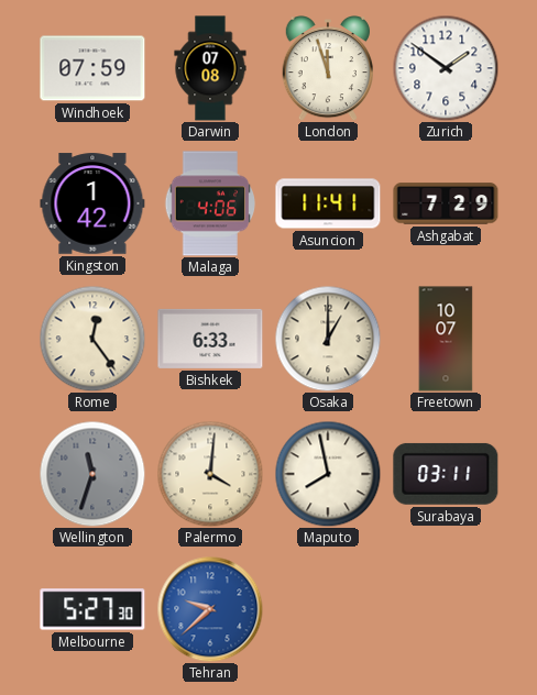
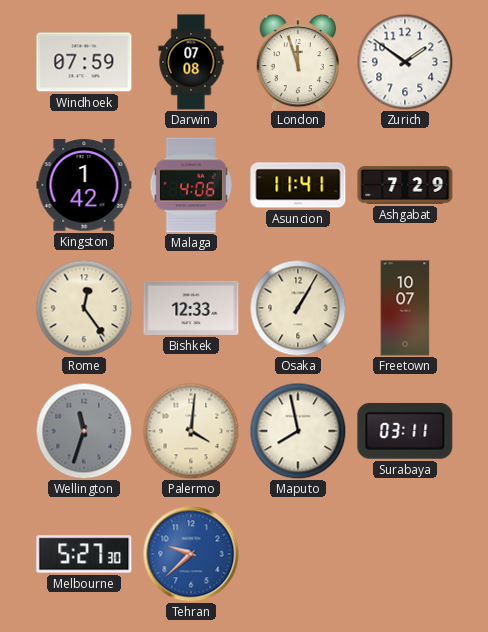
Bishkek: 6:33 -> 12:33 (191, 308)
Osaka: 1:00 -> 1:05 (298, 308)
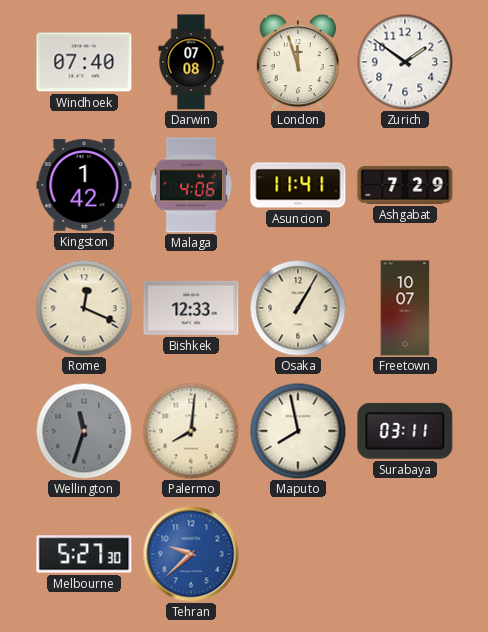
Windhoek: 07:59 -> 07:40 (84, 62)
Rome: 12:24 -> 12:19 (84, 308)
Palermo: 4:01 -> 8:01 (191, 431)
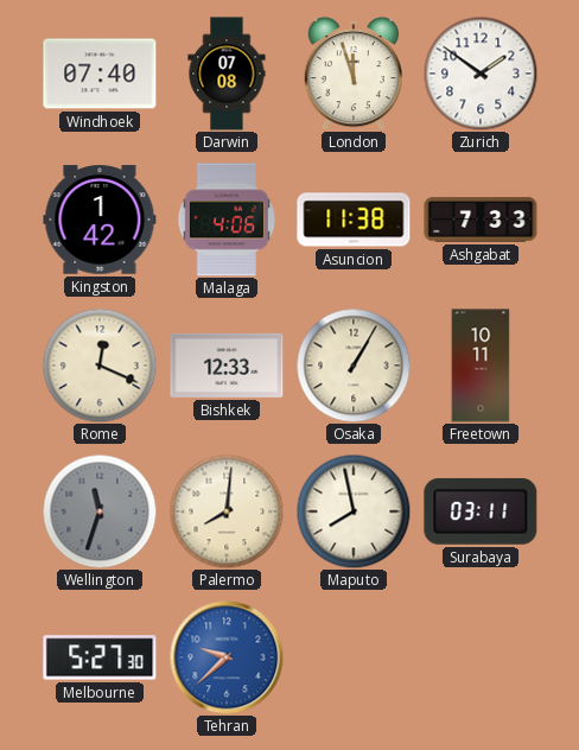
Asuncion: 11:41 -> 11:38 (354, 220)
Ashgabat: 7:29 -> 7:33 (481, 220)
Freetown: 10:07 -> 10:11 (481, 366)
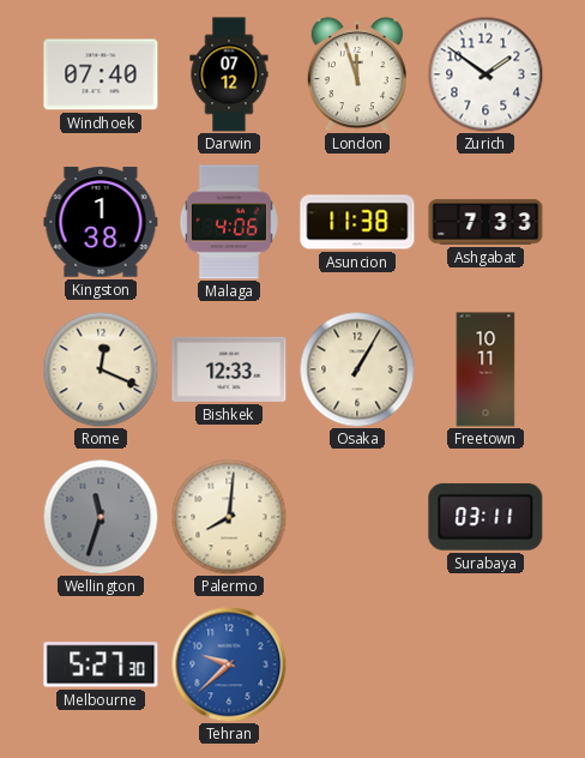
Darwin: 07:08 -> 07:12 (229, 74)
Kingston: 1:42 -> 1:38 (101, 222)
Maputo: 7:58 -> none (354, 511)
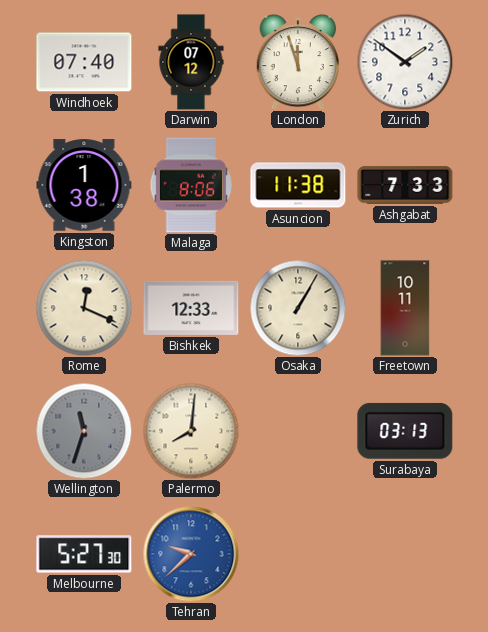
Malaga: 4:06 -> 8:06 (191, 185)
Surabaya: 03:11 -> 03:13 (405, 431)
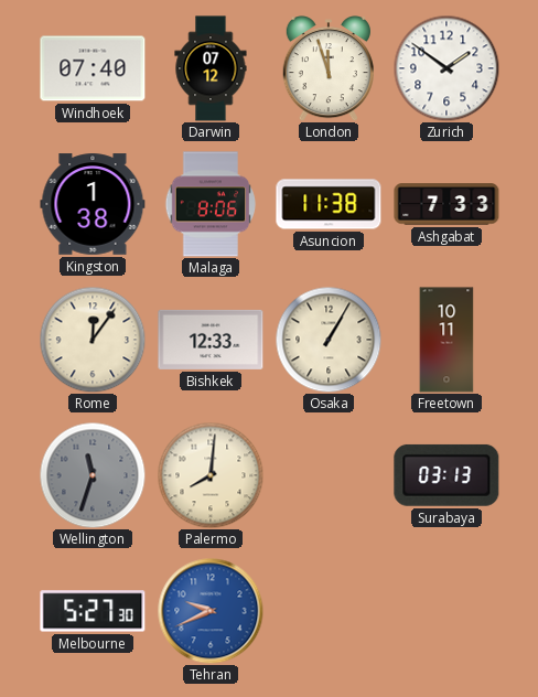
Rome: 12:19 -> 12:06 (93, 340)
Tehran: 9:38 -> 9:41 (211, 611)
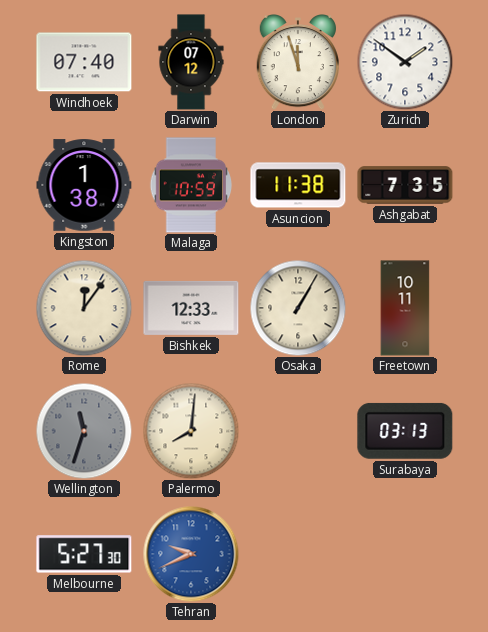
Malaga: 8:06 -> 10:59 (191, 185)
Ashgabat: 7:33 -> 7:35 (405, 185)
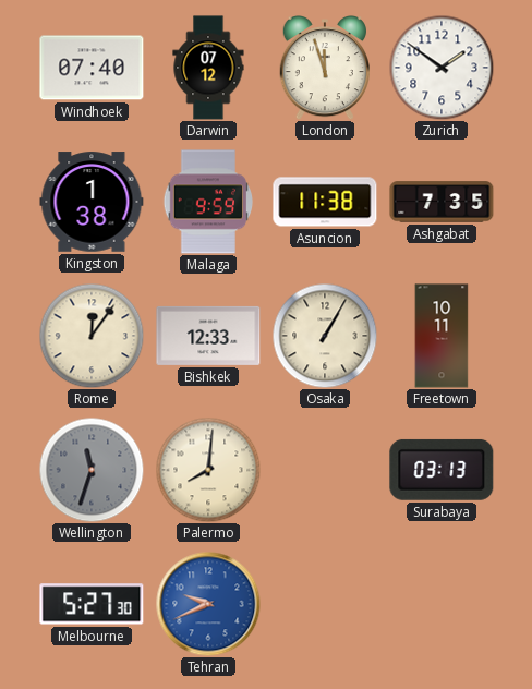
Malaga: 10:59 -> 9:59 (208, 202)
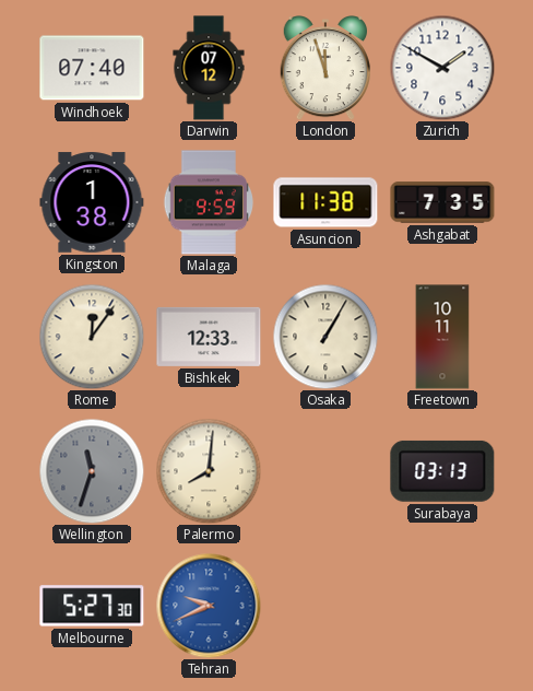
Zurich: 1:51 -> 1:50 (442, 68)
